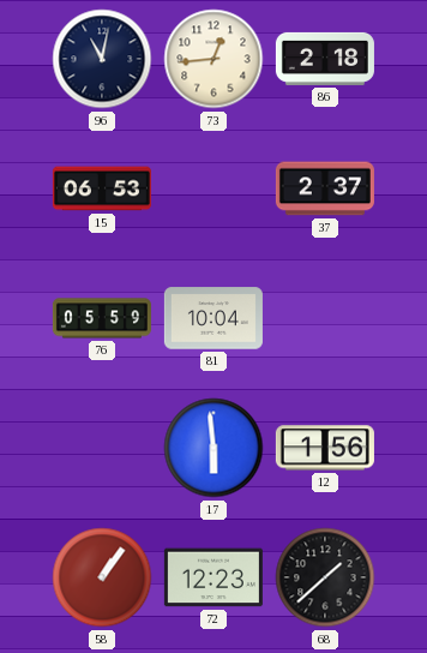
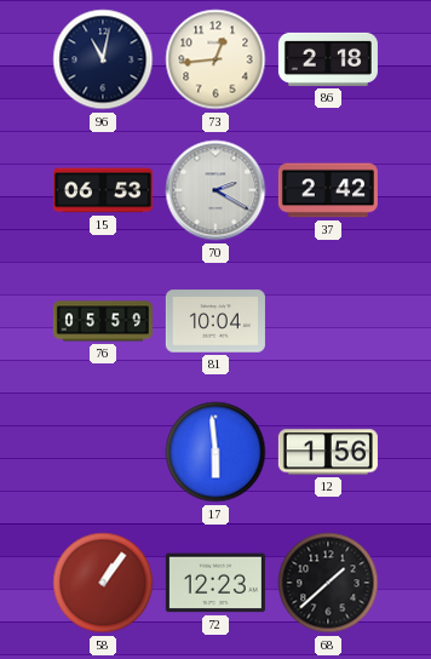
70: none -> 2:20 (215, 190)
37: 2:37 -> 2:42 (328, 190)
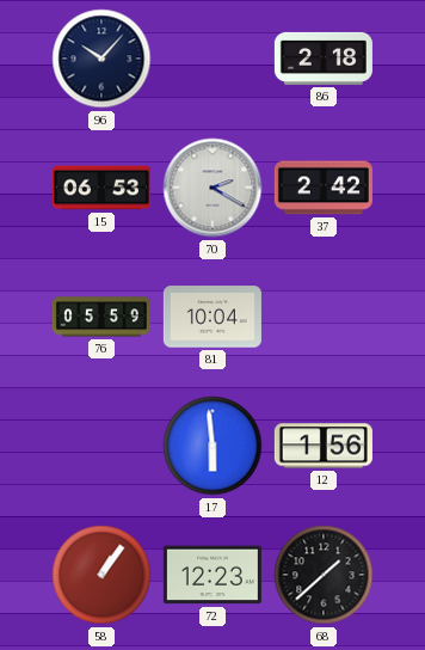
96: 11:02 -> 10:07 (101, 59)
73: 12:44 -> none (215, 59)
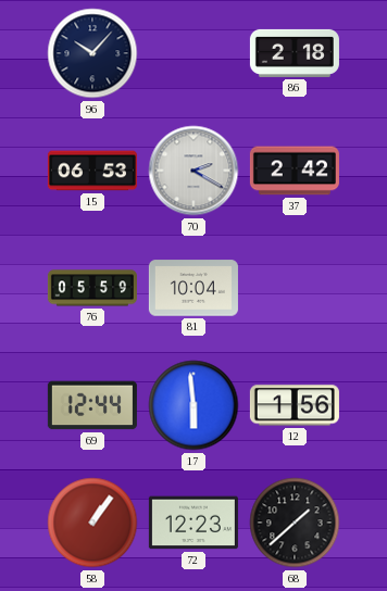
69: none -> 12:44 (92, 405)
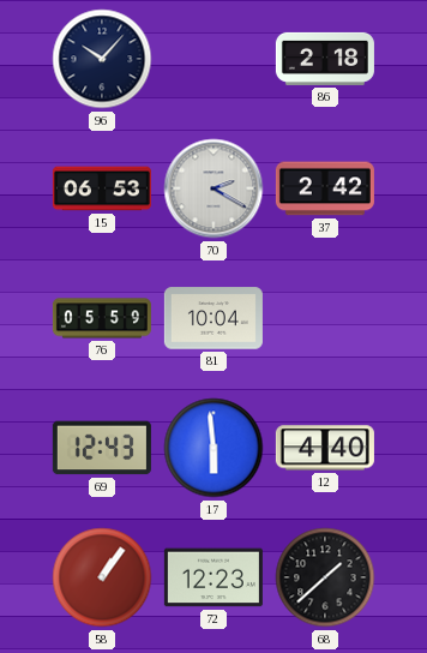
69: 12:44 -> 12:43 (102, 448)
12: 1:56 -> 4:40 (325, 448)
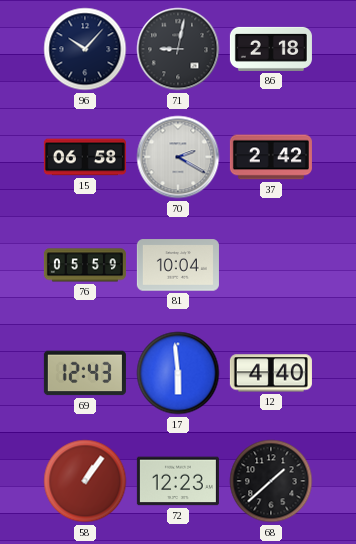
71: none -> 9:02 (178, 49)
15: 06:53 -> 06:58 (85, 157)
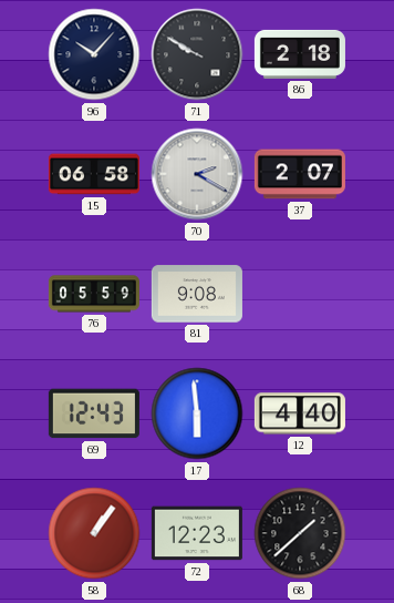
71: 9:02 -> 9:50 (197, 54)
37: 2:42 -> 2:07 (300, 174)
81: 10:04 -> 9:08 (197, 294)
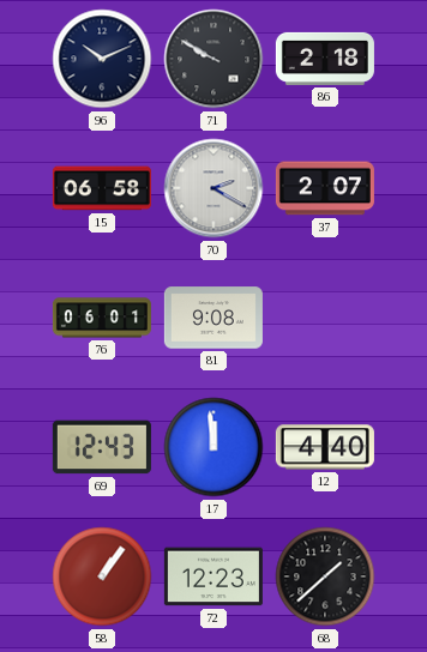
96: 10:07 -> 10:11 (102, 59)
76: 05:59 -> 06:01 (102, 318)
17: 5:59 -> 11:59 (213, 447)
